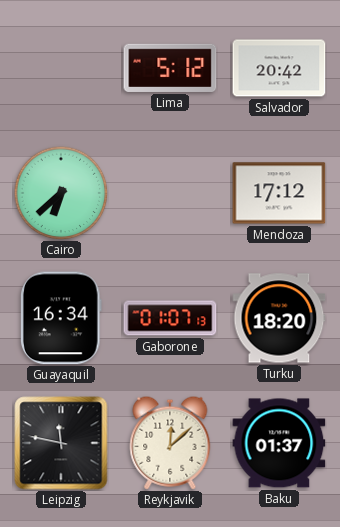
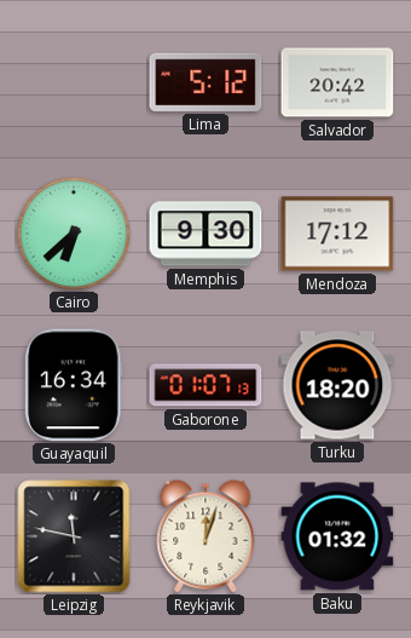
Memphis: none -> 9:30 (205, 234)
Reykjavik: 12:08 -> 12:03 (205, 536)
Baku: 01:37 -> 01:32 (337, 536)
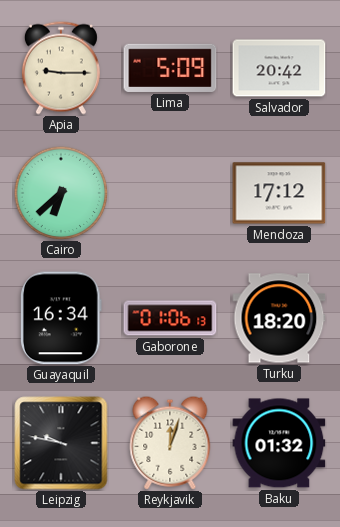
Apia: none -> 9:15 (61, 68)
Lima: 5:12 -> 5:09 (170, 68)
Memphis: 9:30 -> none (205, 234)
Gaborone: 01:07 -> 01:06 (170, 318)
Leipzig: 11:47 -> 9:47 (61, 443)
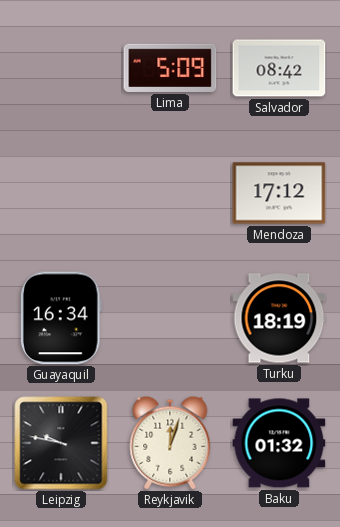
Apia: 9:15 -> none (61, 68)
Salvador: 20:42 -> 08:42 (279, 68)
Cairo: 6:38 -> none (61, 193)
Gaborone: 01:06 -> none (170, 318)
Turku: 18:20 -> 18:19 (279, 318)
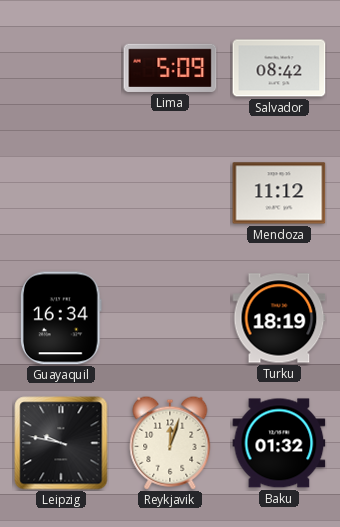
Mendoza: 17:12 -> 11:12 (279, 193)
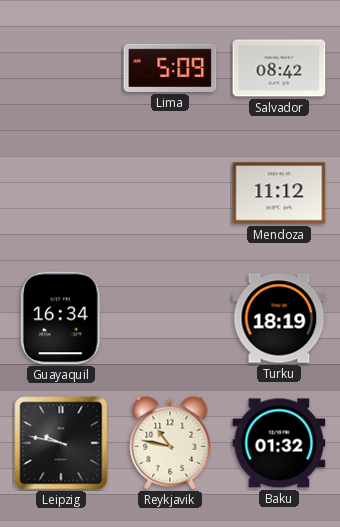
Reykjavik: 12:03 -> 10:47 (170, 443)
